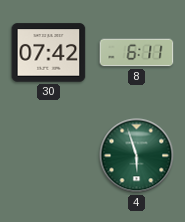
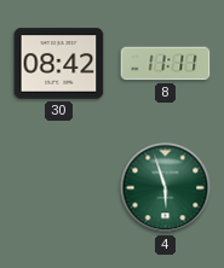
30: 07:42 -> 08:42 (59, 64)
8: 6:11 -> 11:11 (166, 64)
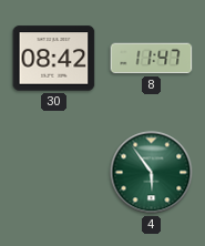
8: 11:11 -> 11:47 (152, 59)
4: 5:57 -> 5:54 (152, 173)
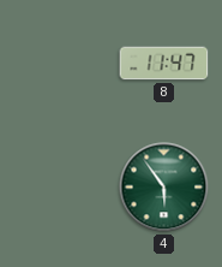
30: 08:42 -> none (54, 59)
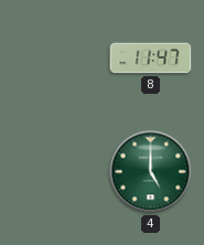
4: 5:54 -> 5:00 (151, 172)
